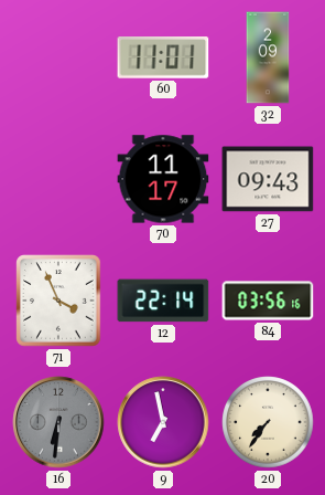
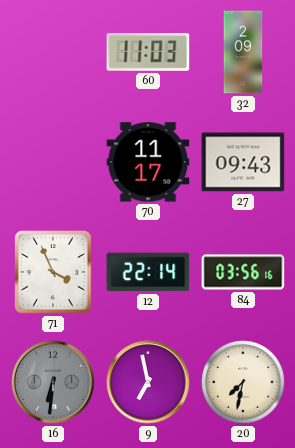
60: 11:01 -> 11:03 (148, 52)
20: 7:36 -> 7:32 (243, 382)
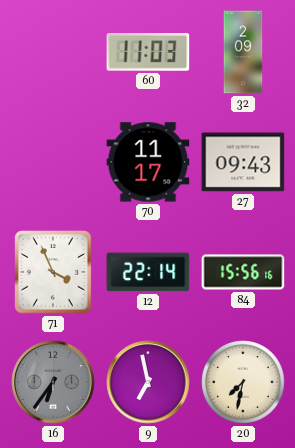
84: 03:56 -> 15:56 (243, 272)
16: 6:31 -> 6:36 (53, 382)
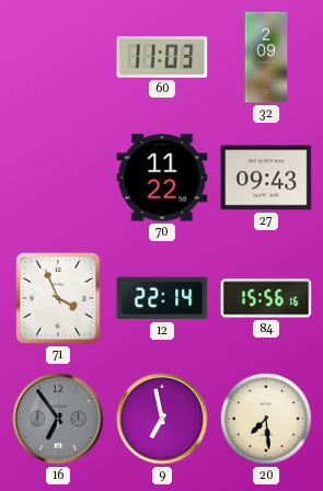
70: 11:17 -> 11:22 (162, 178)
16: 6:36 -> 6:54 (58, 419)
20: 7:32 -> 7:29 (266, 419)
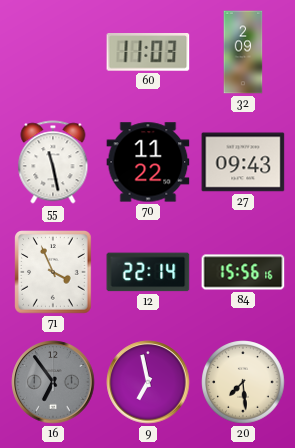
55: none -> 11:28 (53, 162)
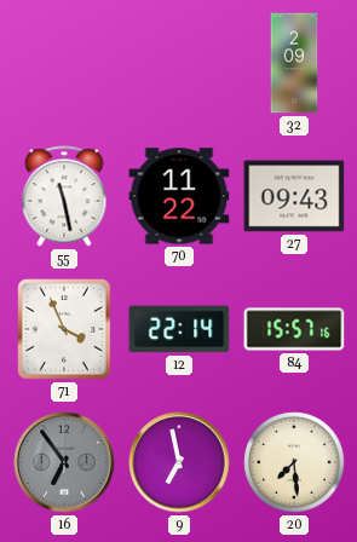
60: 11:03 -> none (148, 52)
84: 15:56 -> 15:57 (294, 329)
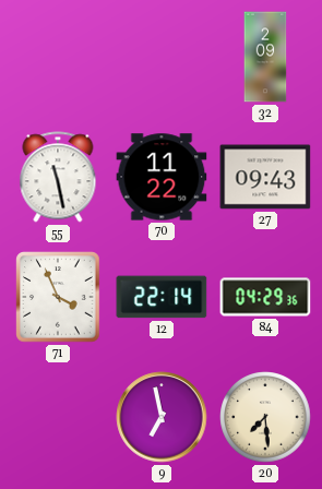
84: 15:57 -> 04:29 (265, 297)
16: 6:54 -> none (64, 462)
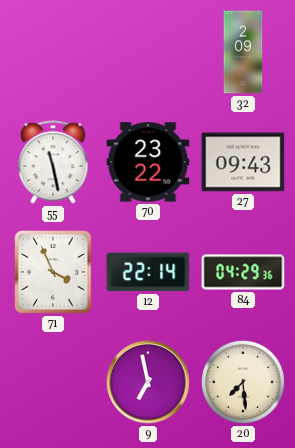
70: 11:22 -> 23:22 (148, 162)
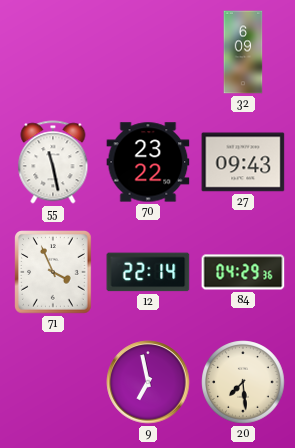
32: 2:09 -> 6:09 (243, 52)
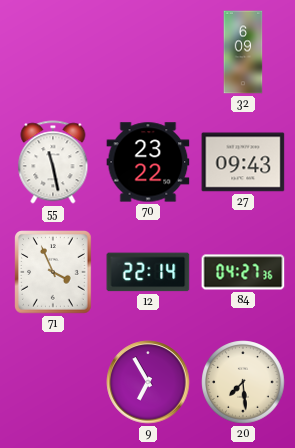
84: 04:29 -> 04:27 (243, 272)
9: 6:58 -> 6:55 (148, 382)
